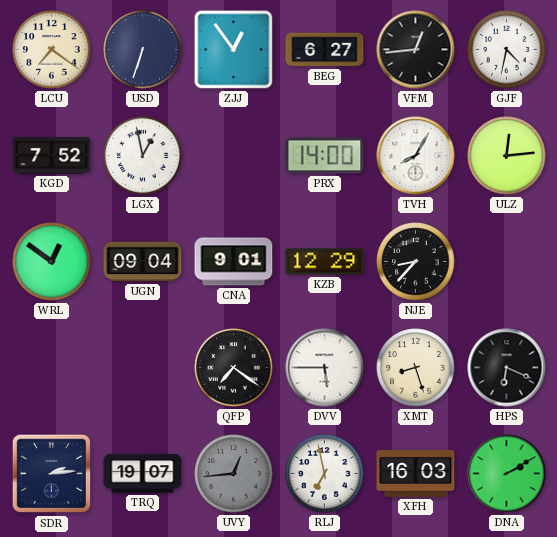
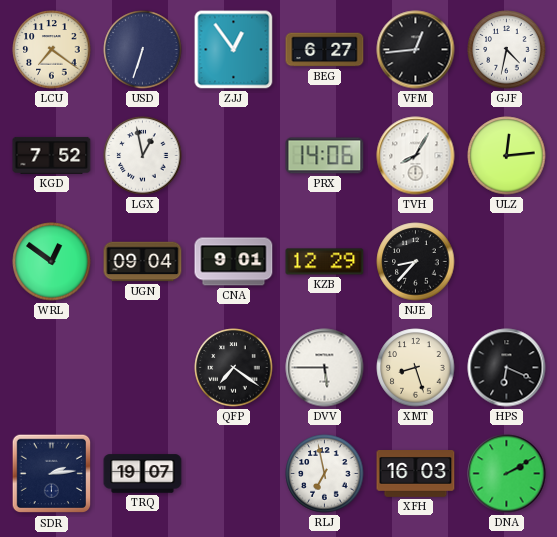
PRX: 14:00 -> 14:06 (325, 156)
UVY: 12:44 -> none (234, 474)
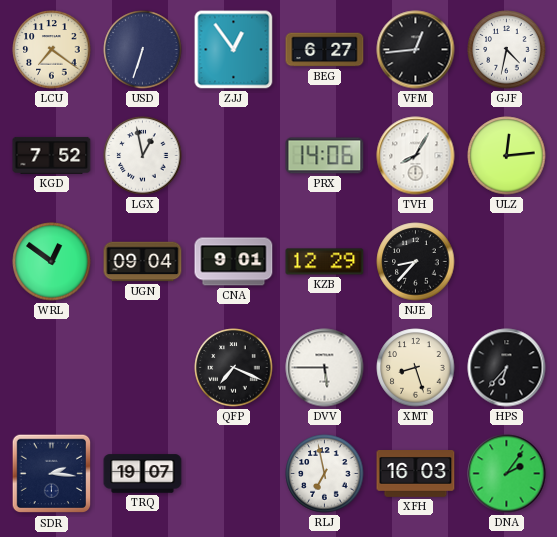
QFP: 7:21 -> 7:19 (234, 368)
HPS: 6:19 -> 6:37 (507, 368)
SDR: 2:14 -> 2:16 (52, 474)
DNA: 2:10 -> 2:06 (507, 474)
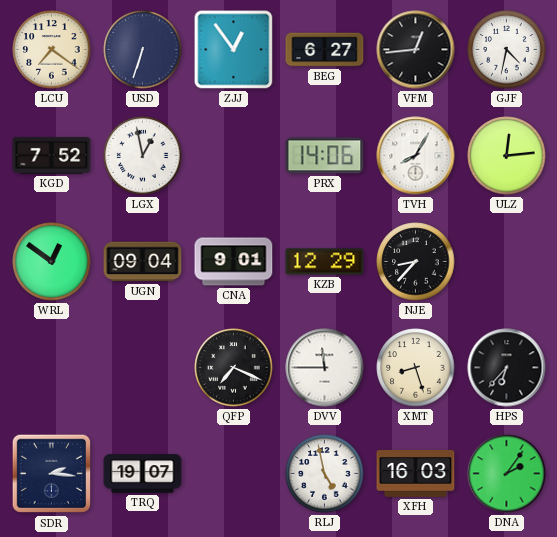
DVV: 5:45 -> 11:45 (325, 368)
RLJ: 6:58 -> 4:58 (325, 474)
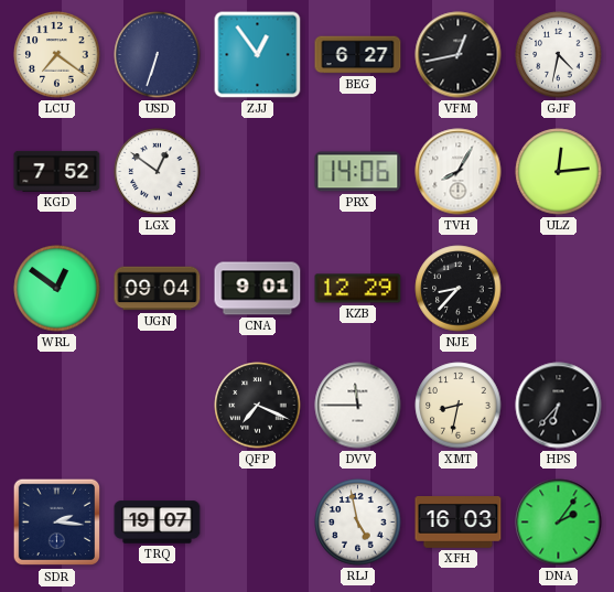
VFM: 12:44 -> 12:43 (459, 55)
LGX: 12:58 -> 12:51 (158, 172)
XMT: 8:27 -> 8:32 (459, 406)
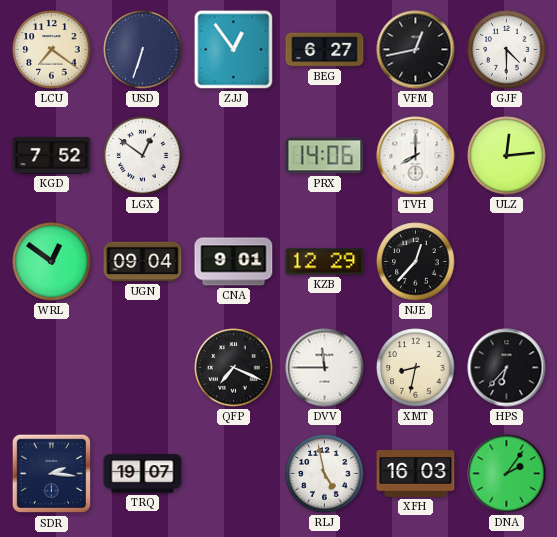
GJF: 4:32 -> 4:30 (507, 50)
TVH: 8:05 -> 8:00 (416, 156)
NJE: 8:37 -> 12:37 (416, 262)
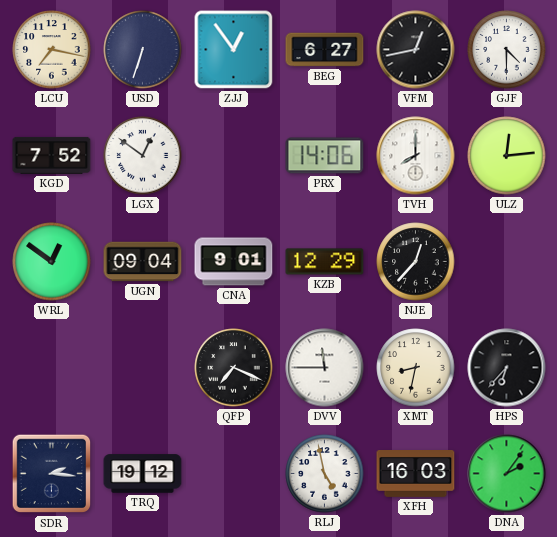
LCU: 7:21 -> 7:17 (52, 50)
TRQ: 19:07 -> 19:12 (143, 474)
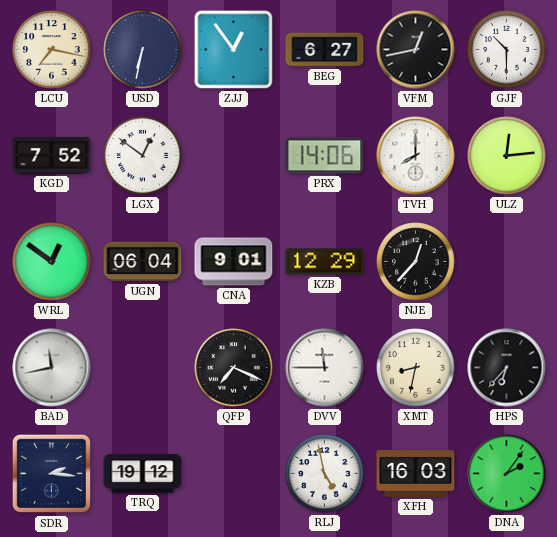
USD: 6:33 -> 6:32 (143, 50)
GJF: 4:30 -> 10:30 (507, 50)
UGN: 09:04 -> 06:04 (143, 262)
BAD: none -> 11:43 (52, 368)
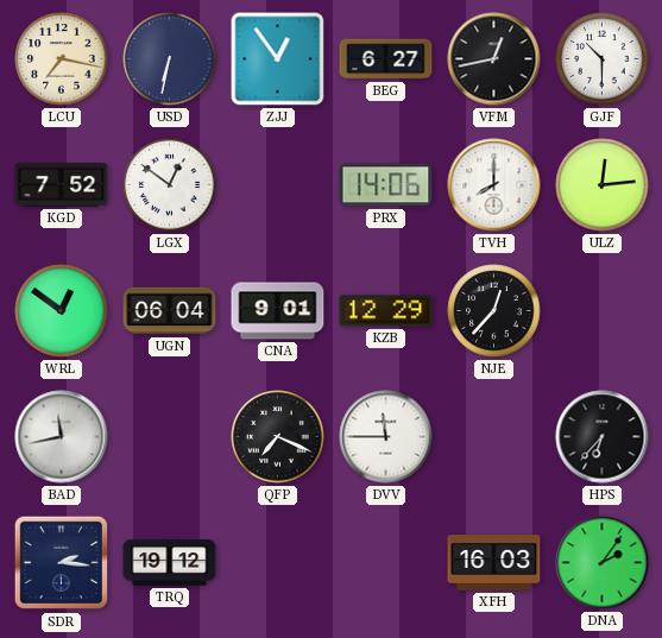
XMT: 8:32 -> none (416, 368)
RLJ: 4:58 -> none (325, 474)
